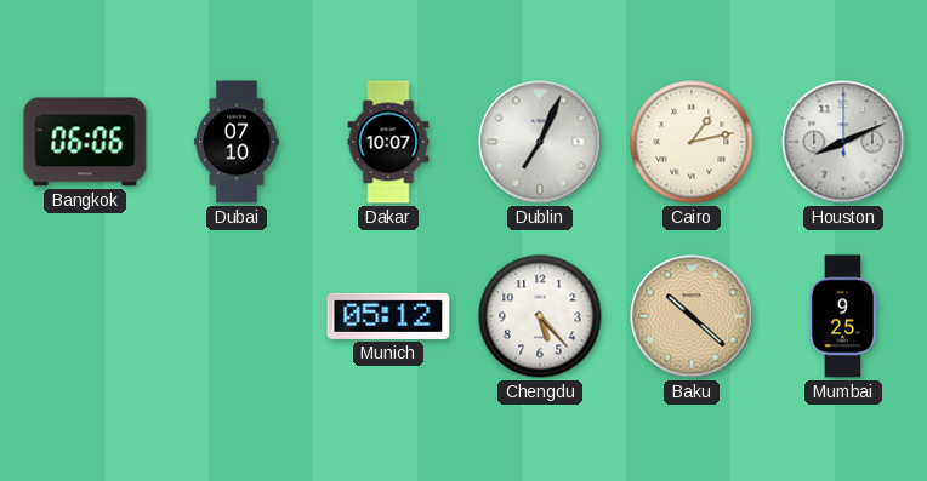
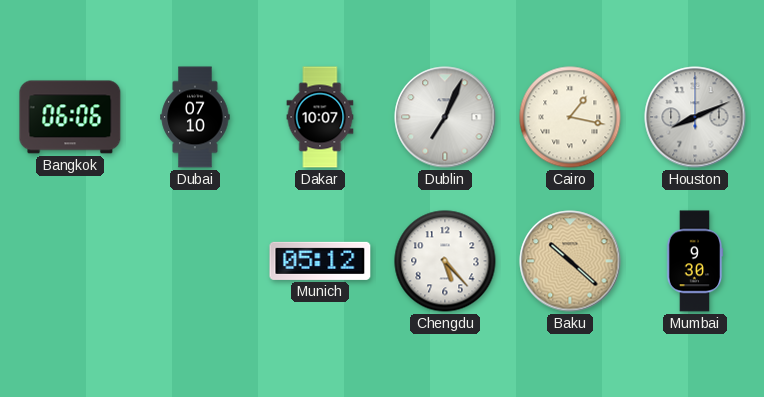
Cairo: 1:13 -> 1:17 (570, 117)
Mumbai: 9:25 -> 9:30 (695, 261)
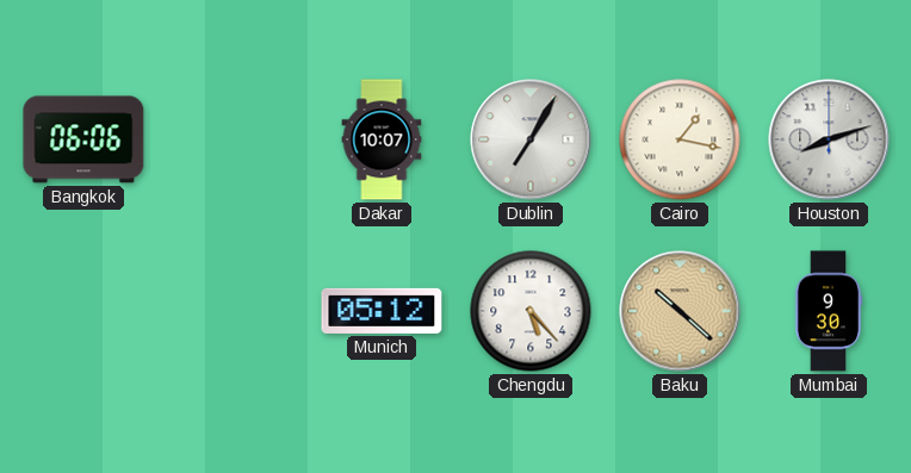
Dubai: 07:10 -> none (195, 117)
Dublin: 7:04 -> 7:05 (531, 139)
Houston: 8:11 -> 8:12 (829, 139)
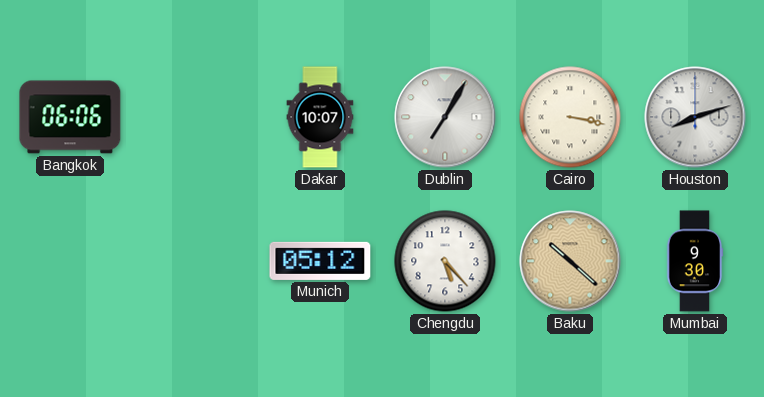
Cairo: 1:17 -> 3:17 (570, 117)
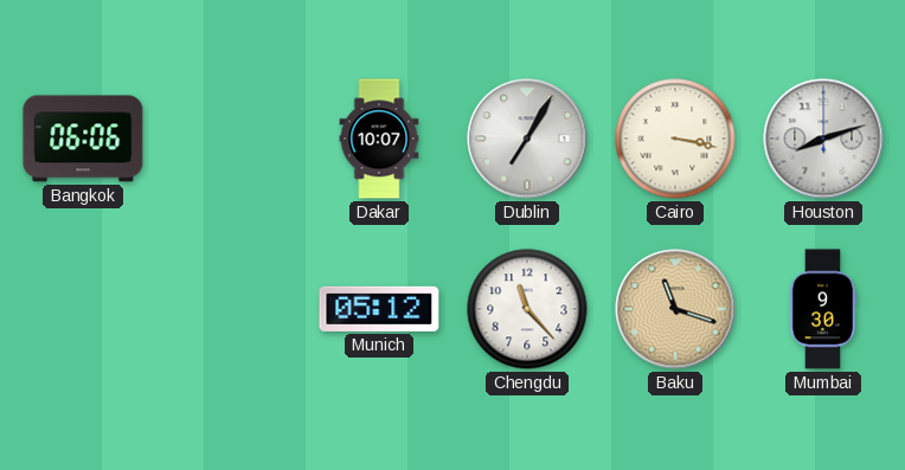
Chengdu: 5:23 -> 11:23 (527, 309)
Baku: 10:22 -> 11:18 (675, 309)
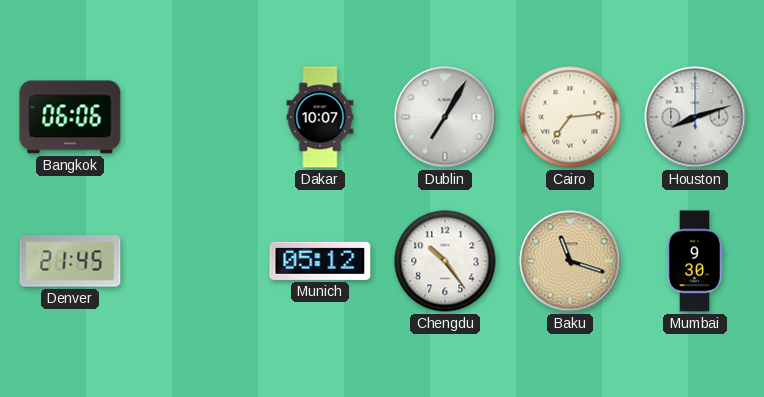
Cairo: 3:17 -> 7:14 (570, 117)
Denver: none -> 21:45 (70, 261)
Chengdu: 11:23 -> 10:24 (445, 261)
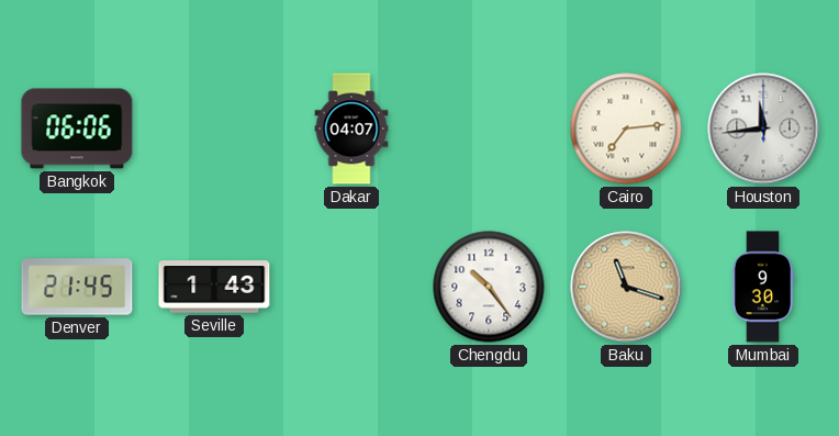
Dakar: 10:07 -> 04:07 (351, 128)
Dublin: 7:05 -> none (445, 117)
Houston: 8:12 -> 11:44 (763, 128)
Seville: none -> 1:43 (214, 287)
Munich: 05:12 -> none (320, 261)
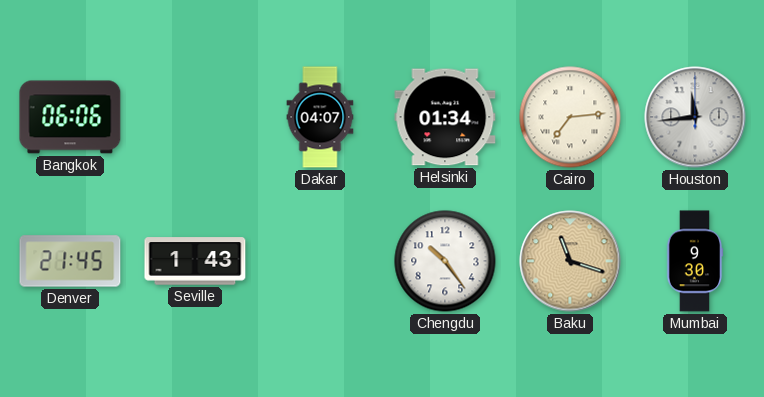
Helsinki: none -> 01:34 (445, 117)
